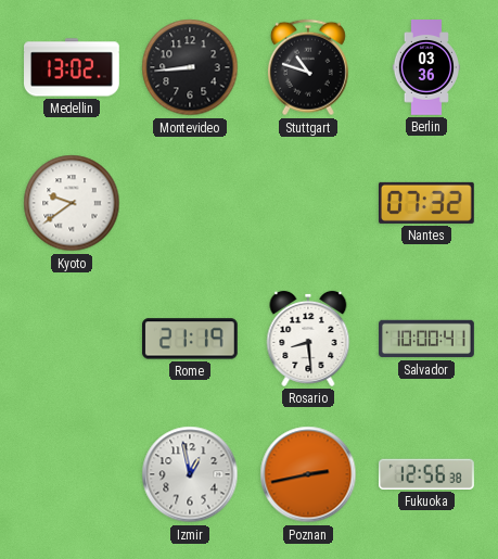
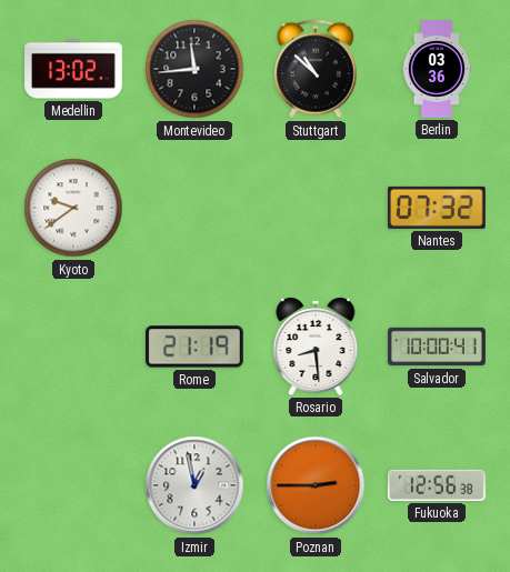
Montevideo: 8:44 -> 11:44 (194, 69)
Stuttgart: 10:48 -> 10:52 (316, 69)
Poznan: 2:43 -> 2:45 (316, 485)
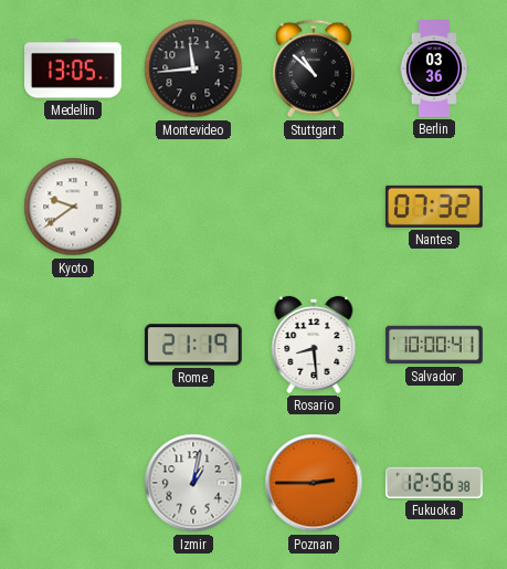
Medellin: 13:02 -> 13:05 (74, 69)
Izmir: 12:58 -> 1:02 (193, 483)
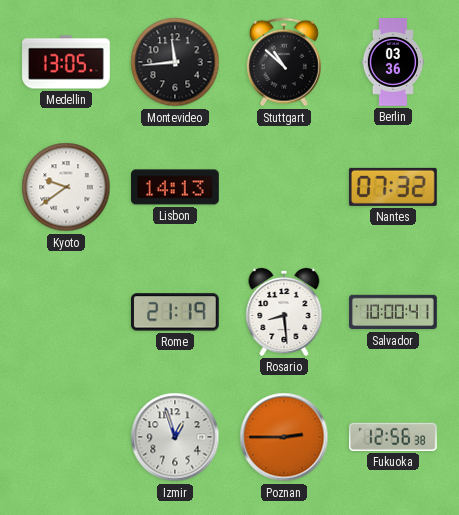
Lisbon: none -> 14:13 (176, 187)
Izmir: 1:02 -> 12:57 (175, 437)
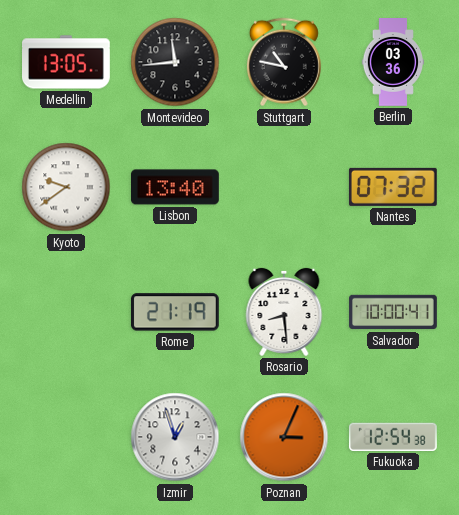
Stuttgart: 10:52 -> 10:47 (284, 62)
Lisbon: 14:13 -> 13:40 (176, 187)
Poznan: 2:45 -> 3:04 (284, 437)
Fukuoka: 12:56 -> 12:54 (393, 437)
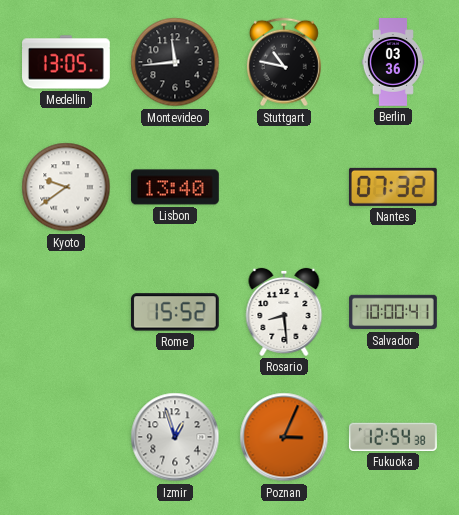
Rome: 21:19 -> 15:52 (175, 312)
